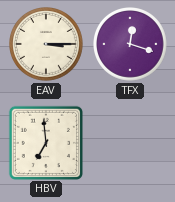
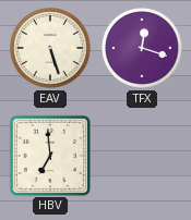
EAV: 3:15 -> 5:27 (51, 49)
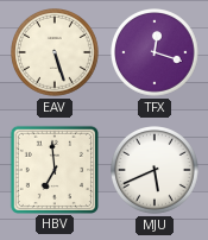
MJU: none -> 5:41 (156, 171)
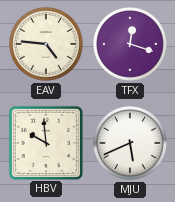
EAV: 5:27 -> 4:46 (47, 45)
HBV: 6:59 -> 9:59 (45, 142)
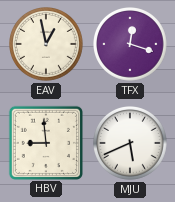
EAV: 4:46 -> 12:58 (47, 45)
HBV: 9:59 -> 8:59 (45, 142)
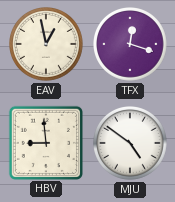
MJU: 5:41 -> 4:51 (131, 144)
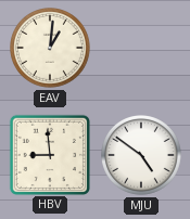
EAV: 12:58 -> 1:01 (51, 49)
TFX: 12:18 -> none (131, 45)
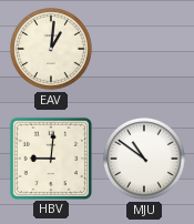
HBV: 8:59 -> 9:01 (50, 157)
MJU: 4:51 -> 10:51 (145, 160)
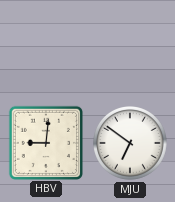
EAV: 1:01 -> none (52, 50)
MJU: 10:51 -> 6:51 (131, 144)
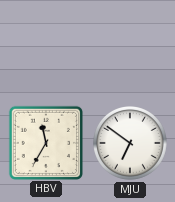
HBV: 9:01 -> 11:35 (45, 142)
